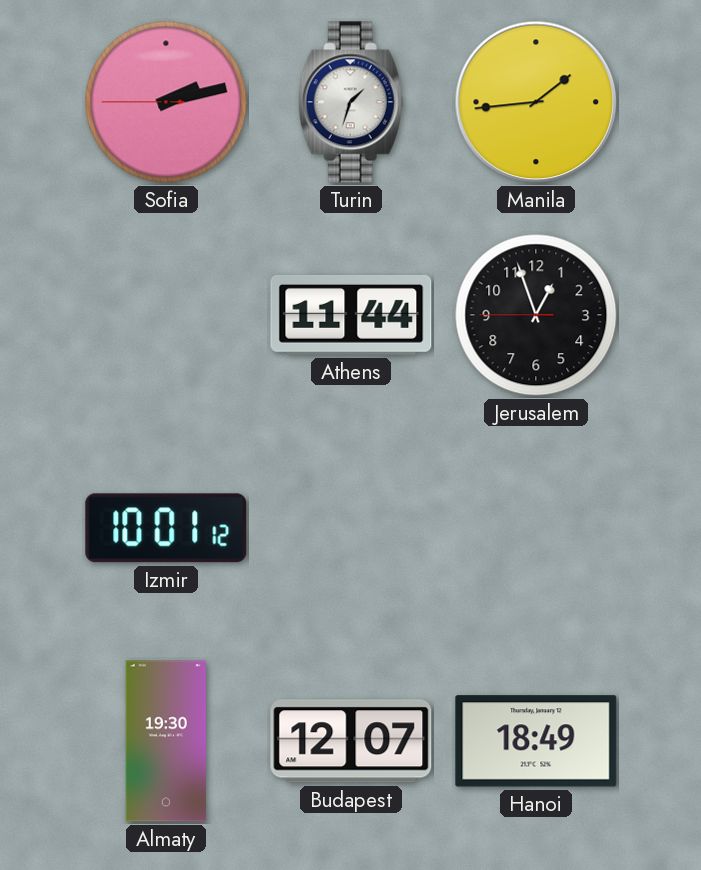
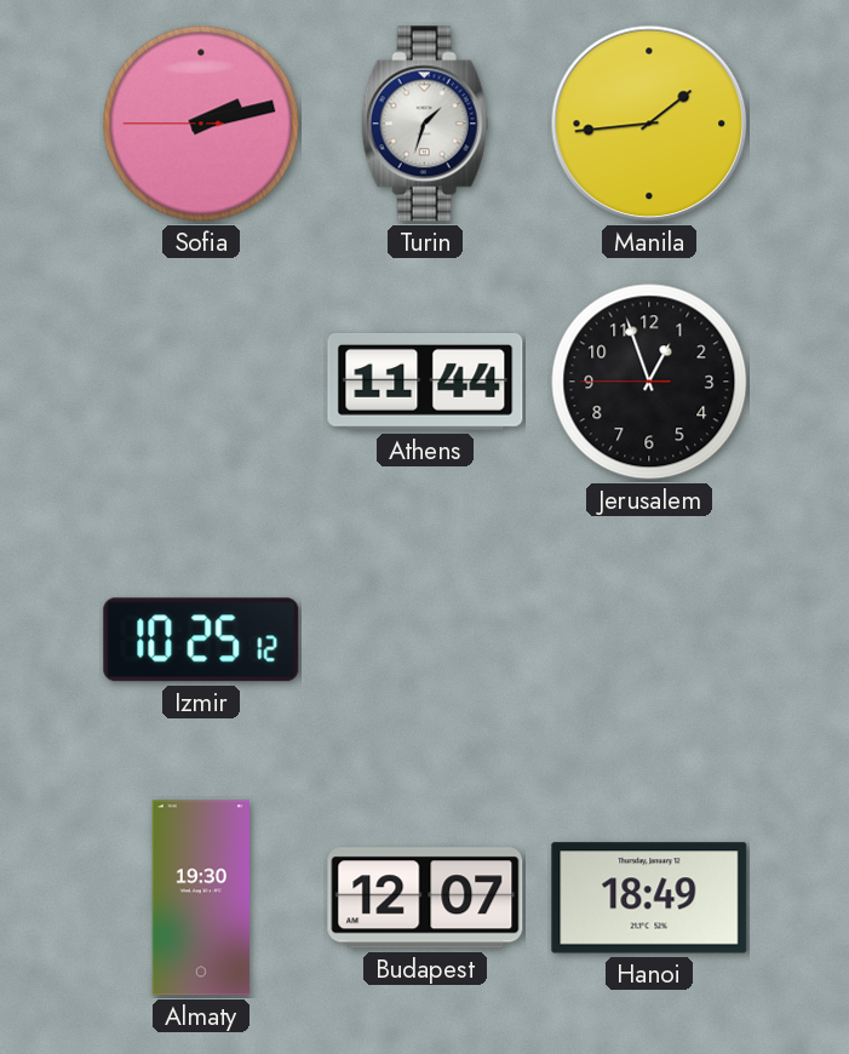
Izmir: 10:01 -> 10:25 (201, 640)
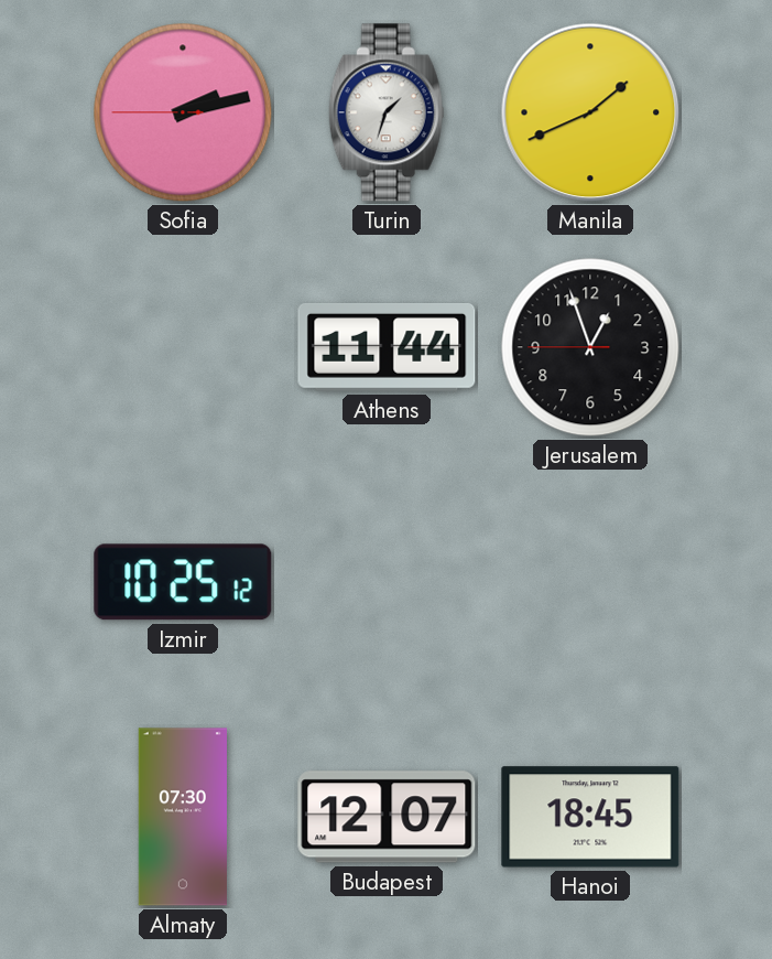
Manila: 1:44 -> 1:41 (590, 112)
Almaty: 19:30 -> 07:30 (183, 817)
Hanoi: 18:49 -> 18:45 (590, 817)
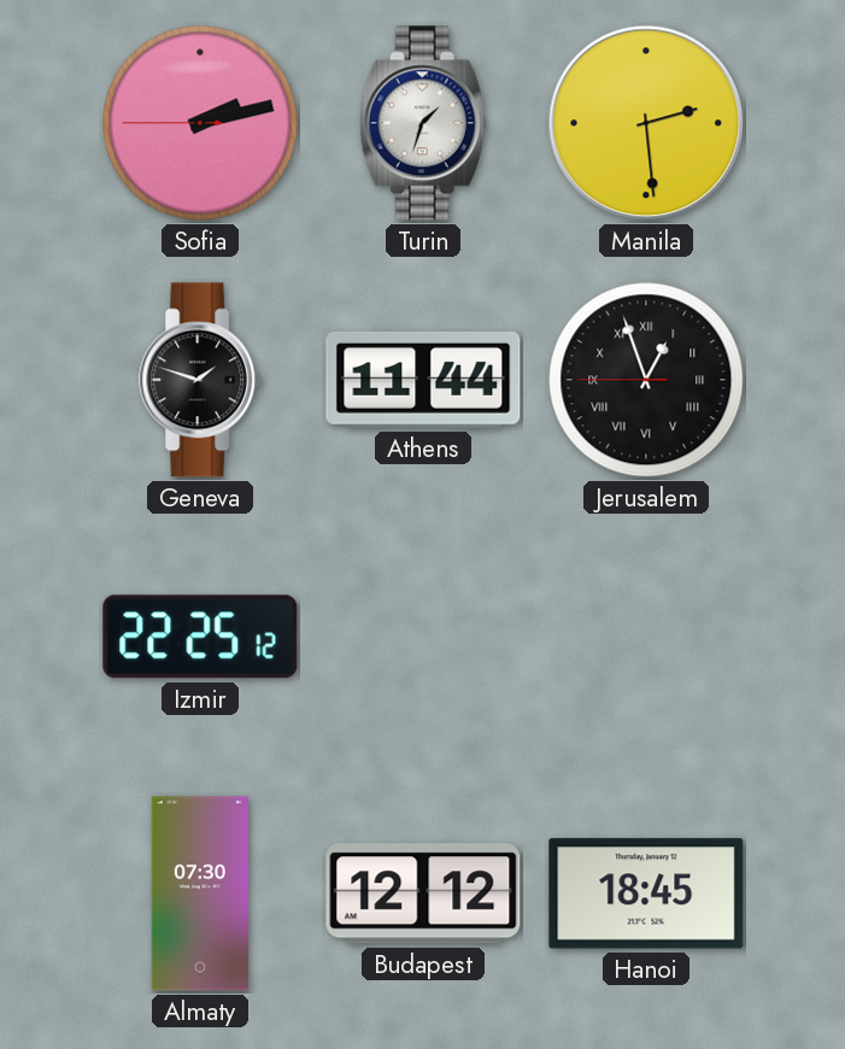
Manila: 1:41 -> 2:29 (646, 123)
Geneva: none -> 1:48 (201, 380)
Jerusalem numerals: Arabic -> Roman (646, 380)
Izmir: 10:25 -> 22:25 (200, 637)
Budapest: 12:07 -> 12:12 (423, 893)
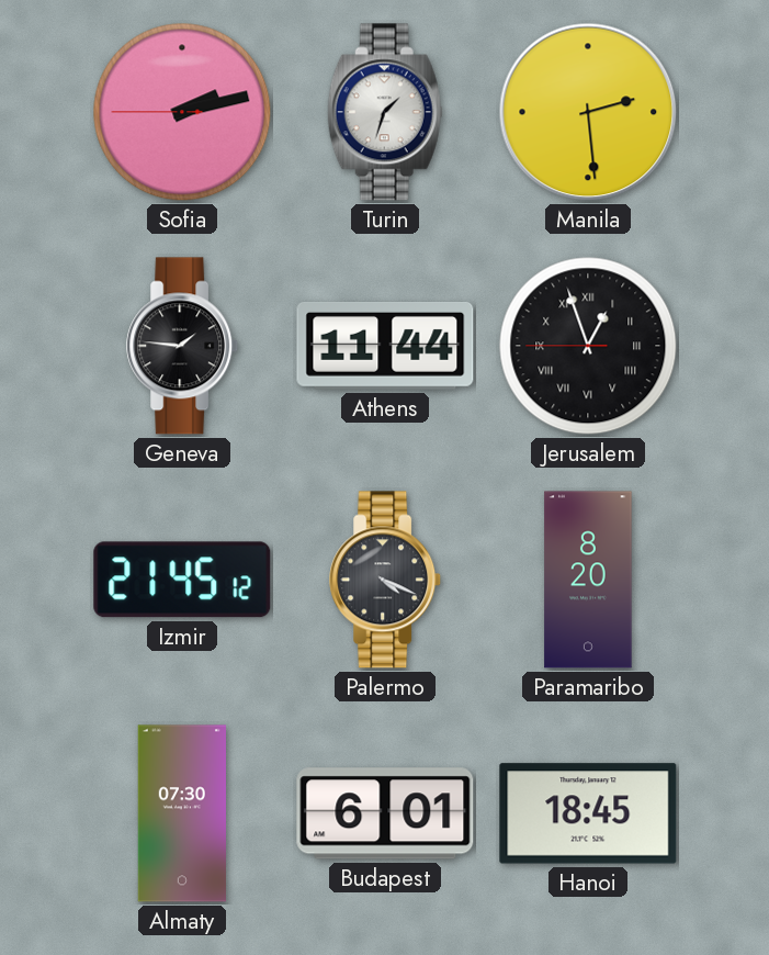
Geneva: 1:48 -> 1:46 (183, 346)
Izmir: 22:25 -> 21:45 (182, 580)
Palermo: none -> 4:19 (386, 580)
Paramaribo: none -> 8:20 (588, 580)
Budapest: 12:12 -> 6:01 (385, 813)
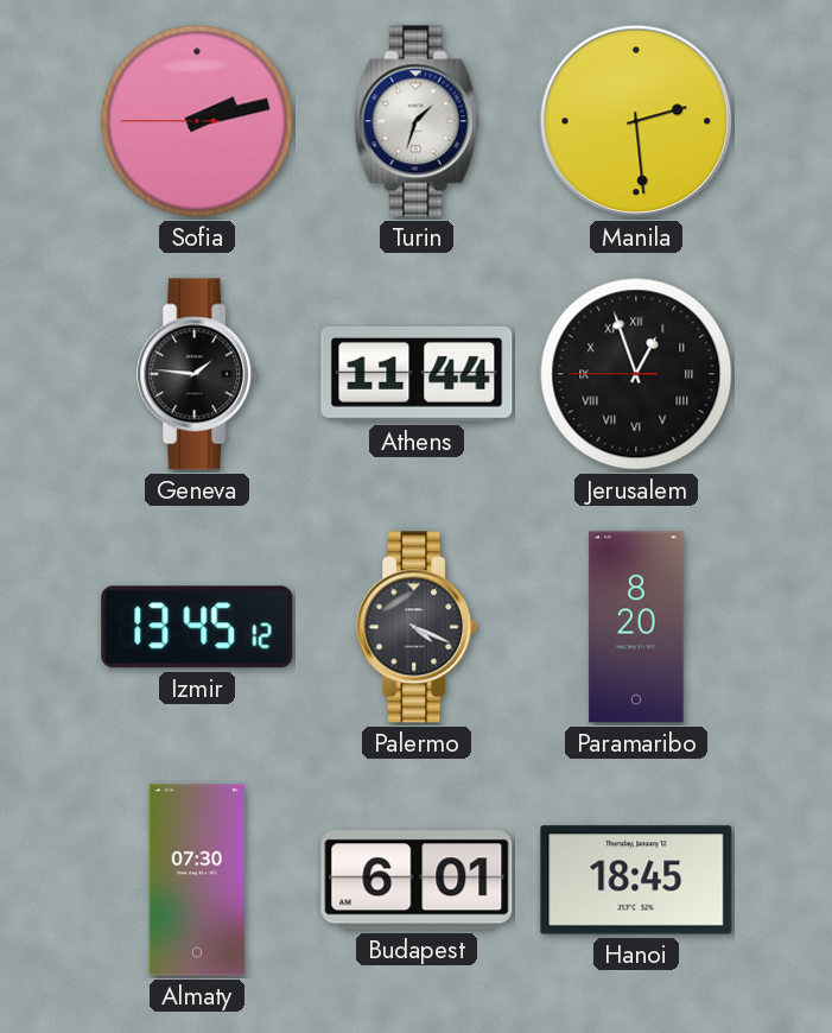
Izmir: 21:45 -> 13:45 (197, 627)
